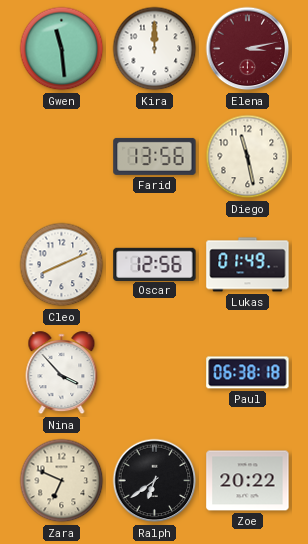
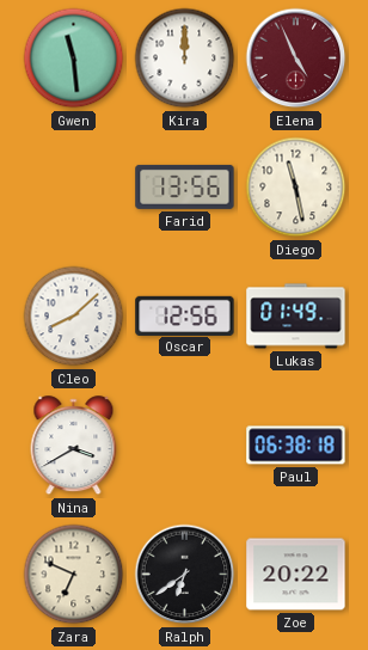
Elena: 3:13 -> 4:56 (296, 59)
Cleo: 8:11 -> 8:08 (74, 317)
Nina: 3:53 -> 3:40 (74, 446)
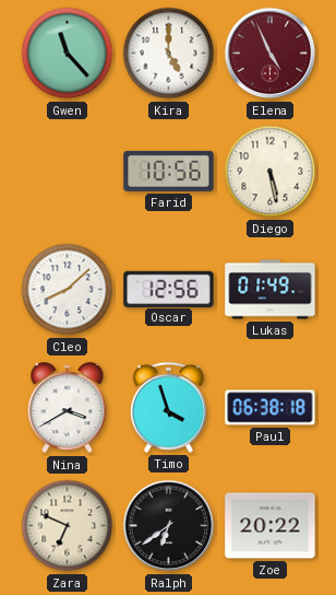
Gwen: 11:29 -> 11:23 (68, 54)
Kira: 12:00 -> 5:00 (169, 54)
Farid: 13:56 -> 10:56 (169, 171)
Diego: 11:28 -> 5:28 (271, 172)
Timo: none -> 3:57 (168, 407)
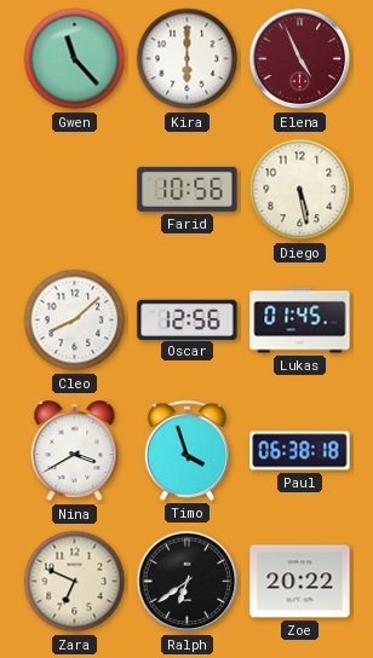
Kira: 5:00 -> 6:00 (188, 59)
Lukas: 01:49 -> 01:45 (300, 321)
